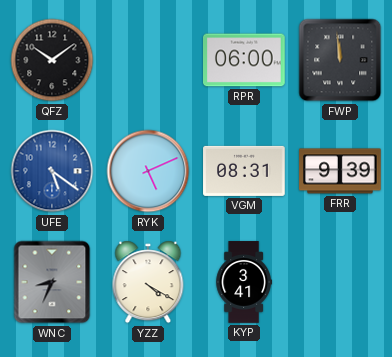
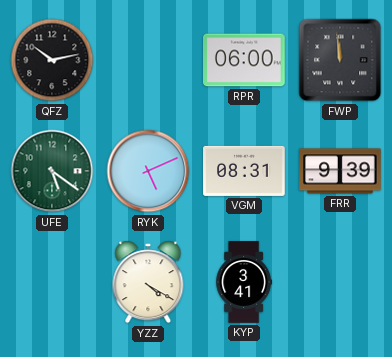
QFZ: 10:09 -> 10:13 (52, 60)
UFE dial: blue -> green (52, 171)
WNC: 8:34 -> none (52, 282)
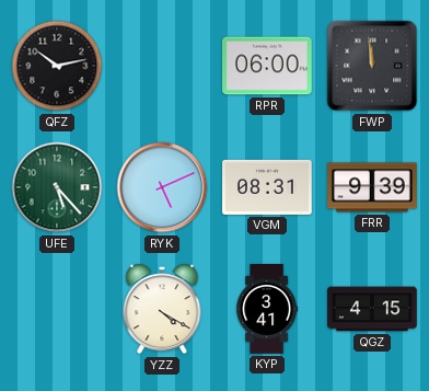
UFE: 5:21 -> 5:23 (57, 187)
QGZ: none -> 4:15 (372, 309)
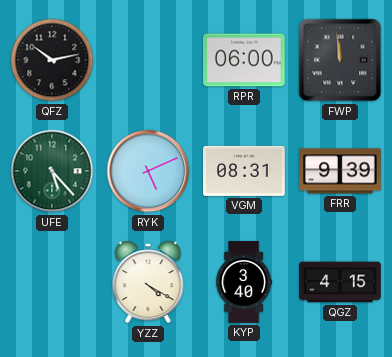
KYP: 3:41 -> 3:40 (244, 282)
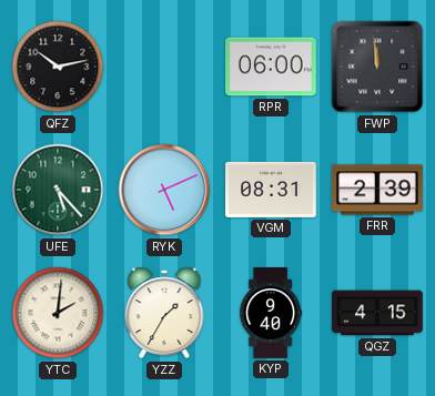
FRR: 9:39 -> 2:39 (377, 190)
YTC: none -> 2:01 (58, 313)
YZZ: 4:20 -> 1:35 (164, 313)
KYP: 3:40 -> 9:40 (271, 313)
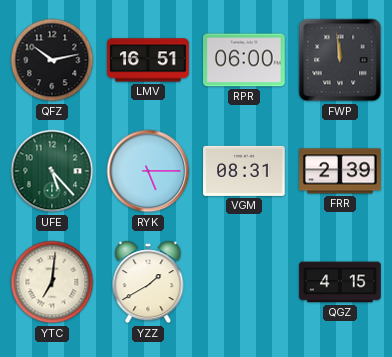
LMV: none -> 16:51 (148, 60)
RYK: 5:11 -> 5:15 (148, 171)
YTC: 2:01 -> 7:01 (52, 282)
YZZ: 1:35 -> 1:40 (148, 282)
KYP: 9:40 -> none (271, 313)
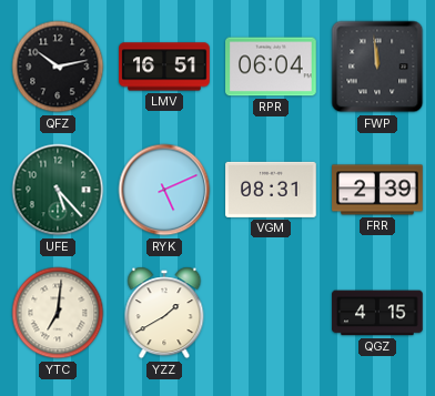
RPR: 06:00 -> 06:04 (272, 67)
RYK: 5:15 -> 5:11 (164, 190)
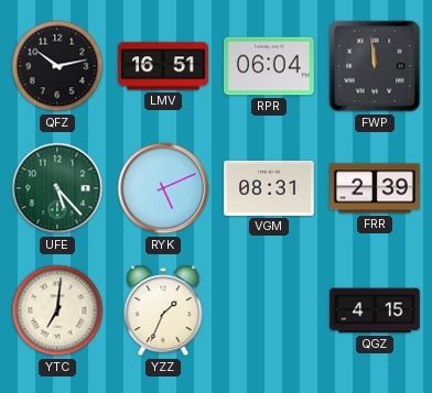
YZZ: 1:40 -> 1:34 (163, 310)
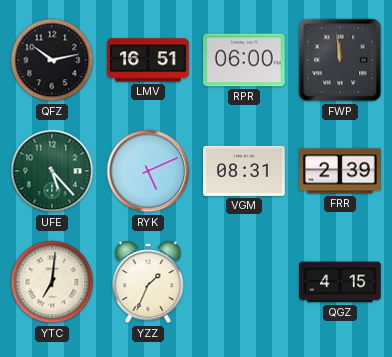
RPR: 06:04 -> 06:00 (245, 60)
